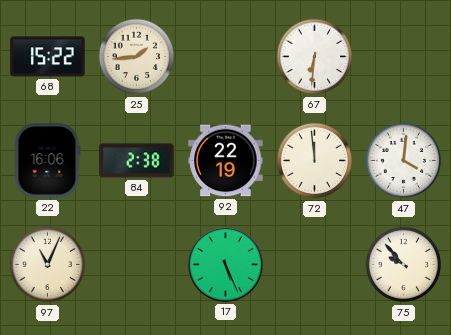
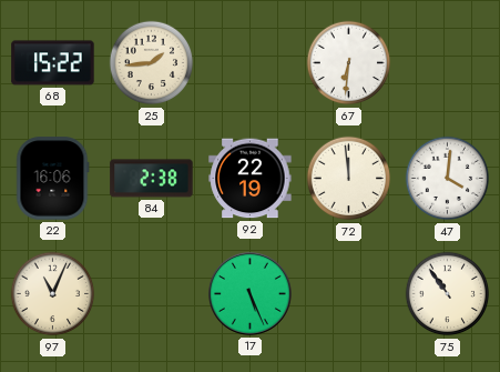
75: 9:53 -> 10:54 (448, 294)
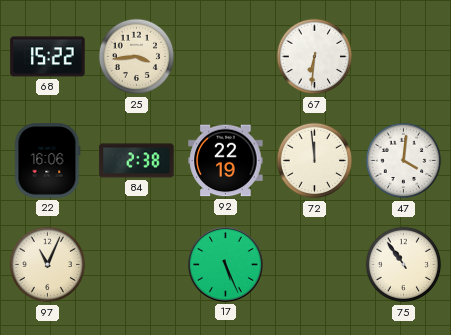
25: 1:44 -> 3:44 (137, 57)
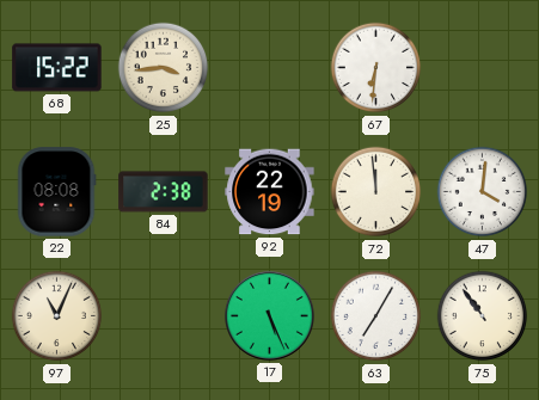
22: 16:06 -> 08:08 (56, 192)
63: none -> 7:05 (376, 316)
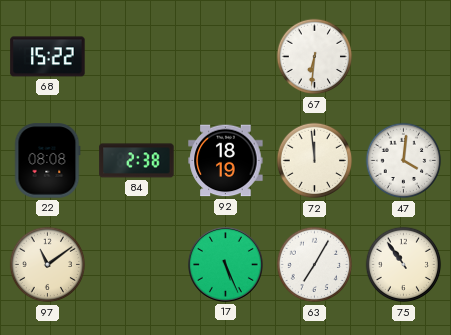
25: 3:44 -> none (164, 68)
92: 22:19 -> 18:19 (226, 161)
97: 11:04 -> 11:09 (48, 265)
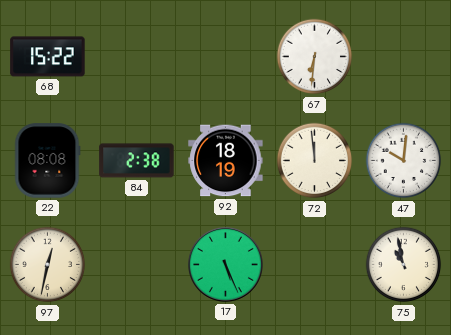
47: 4:01 -> 10:01 (404, 161)
97: 11:09 -> 12:32 (48, 265)
63: 7:05 -> none (315, 265)
75: 10:54 -> 10:58 (404, 265)
